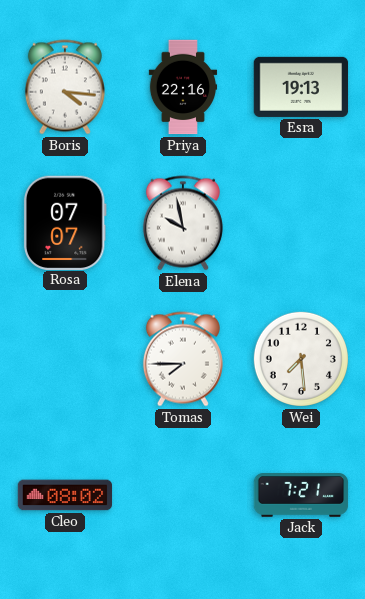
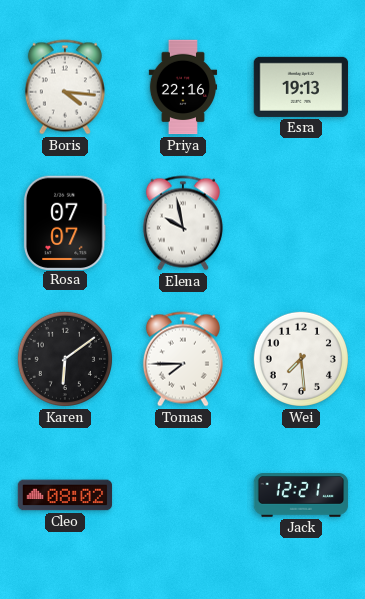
Karen: none -> 6:09 (65, 359)
Jack: 7:21 -> 12:21 (301, 496)
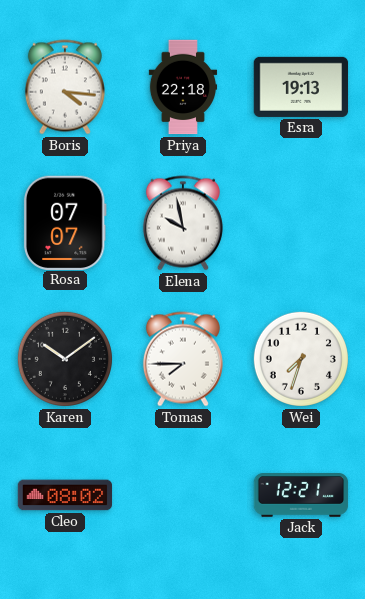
Priya: 22:16 -> 22:18 (183, 87)
Karen: 6:09 -> 10:09 (65, 359)
Wei: 7:29 -> 7:33 (301, 359)
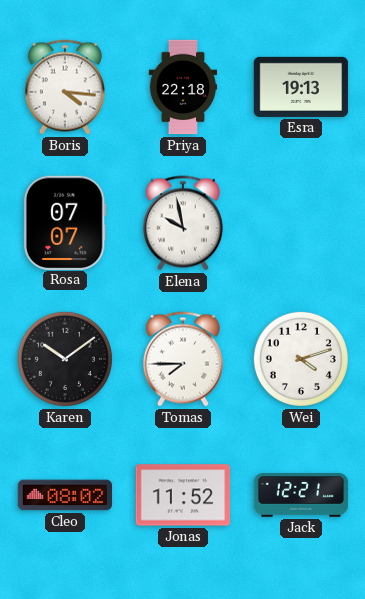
Wei: 7:33 -> 4:12 (301, 359)
Jonas: none -> 11:52 (183, 495)
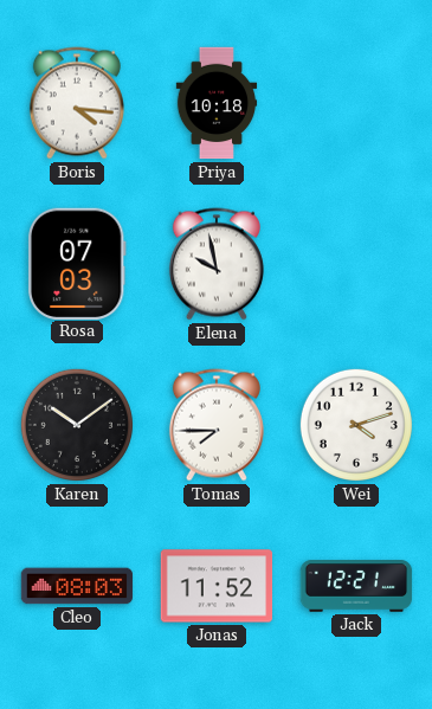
Priya: 22:18 -> 10:18 (217, 103)
Esra: 19:13 -> none (301, 87)
Rosa: 07:07 -> 07:03 (77, 263)
Cleo: 08:02 -> 08:03 (77, 586)
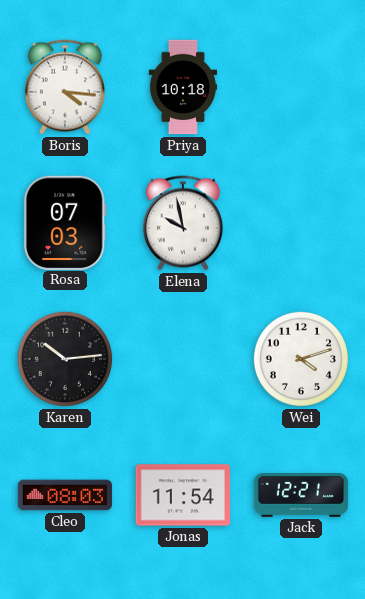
Karen: 10:09 -> 10:14 (65, 359)
Tomas: 7:45 -> none (217, 425)
Jonas: 11:52 -> 11:54 (183, 495)
